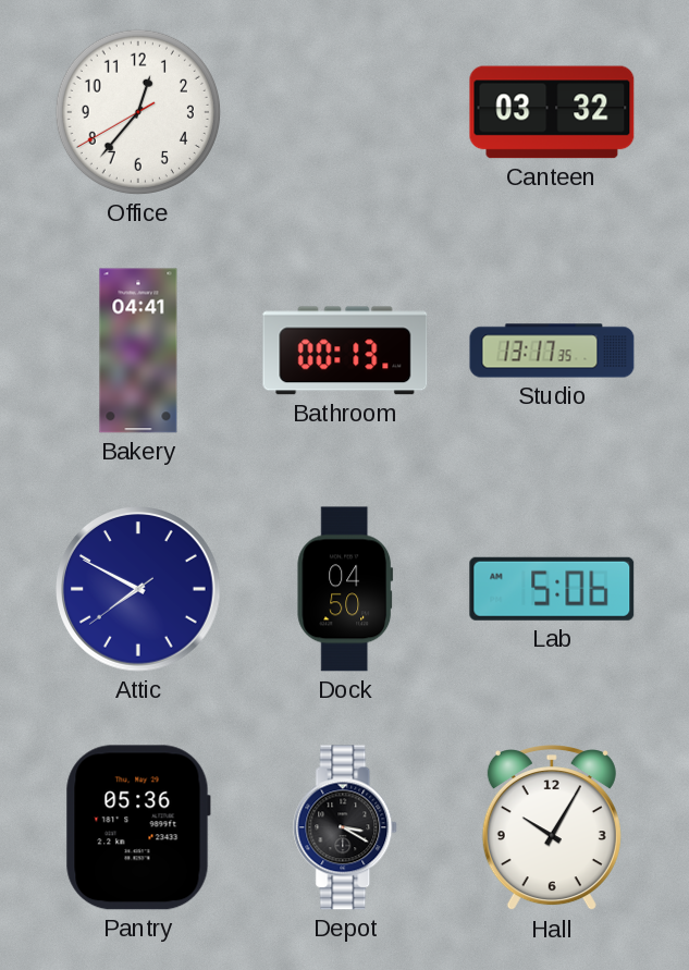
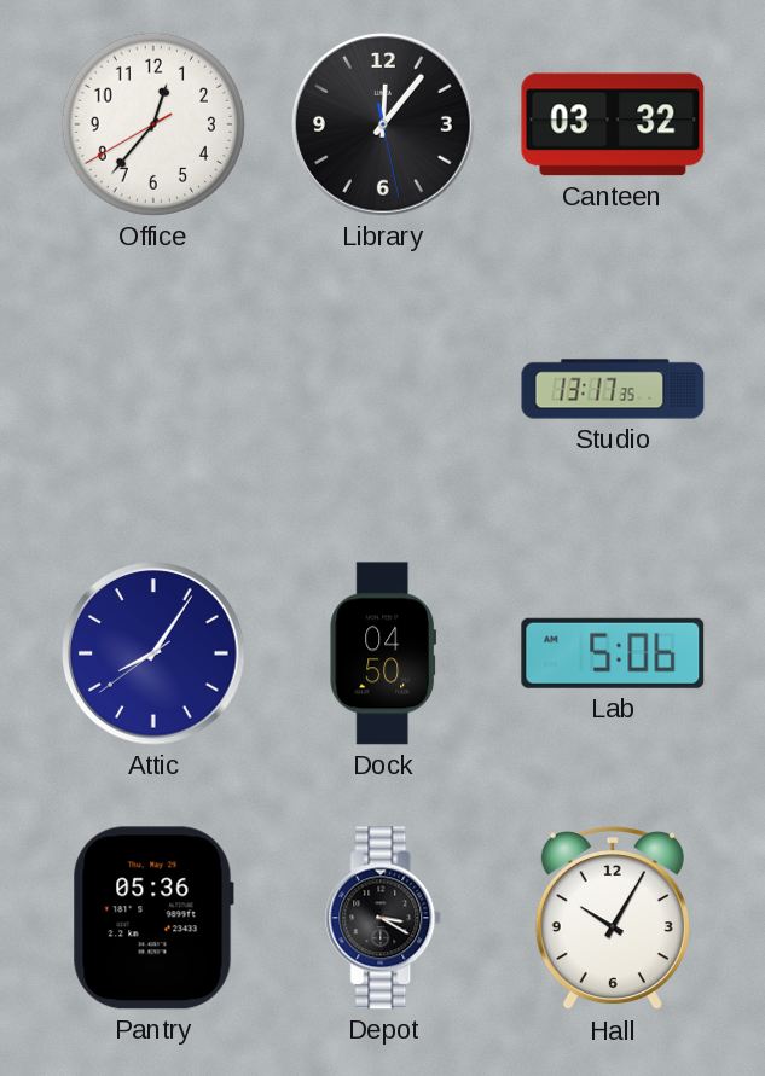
Library: none -> 12:06 (384, 126)
Bakery: 04:41 -> none (138, 351)
Bathroom: 00:13 -> none (345, 351)
Attic: 7:49 -> 8:05 (155, 655)
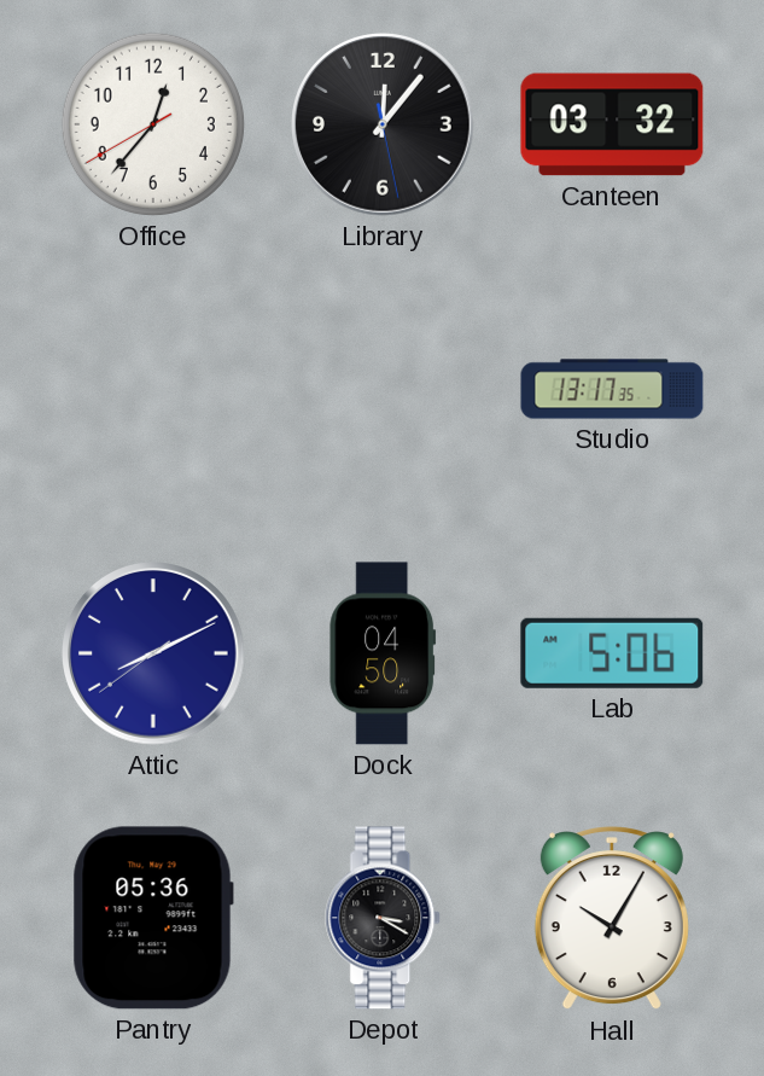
Attic: 8:05 -> 8:10 (154, 655)
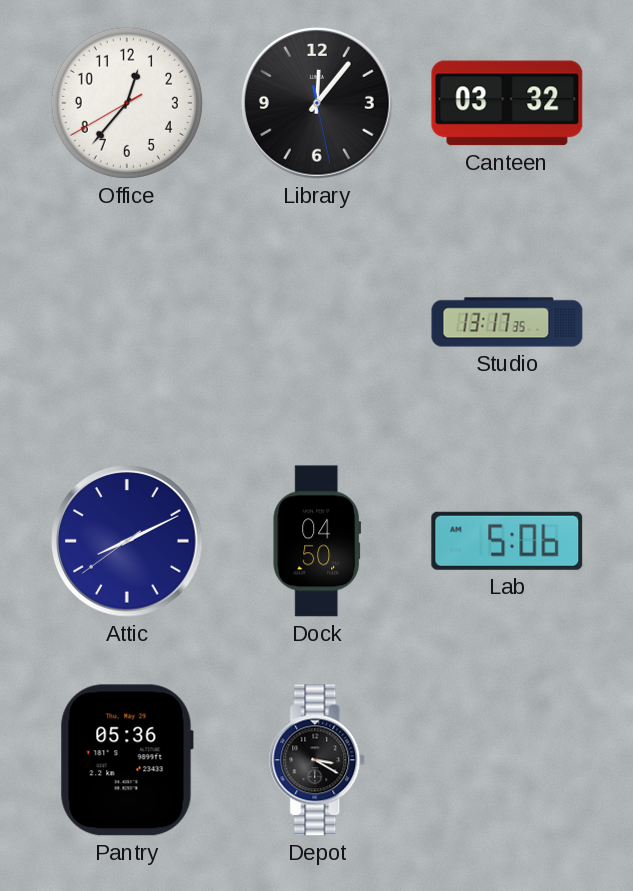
Hall: 10:05 -> none (612, 919)
